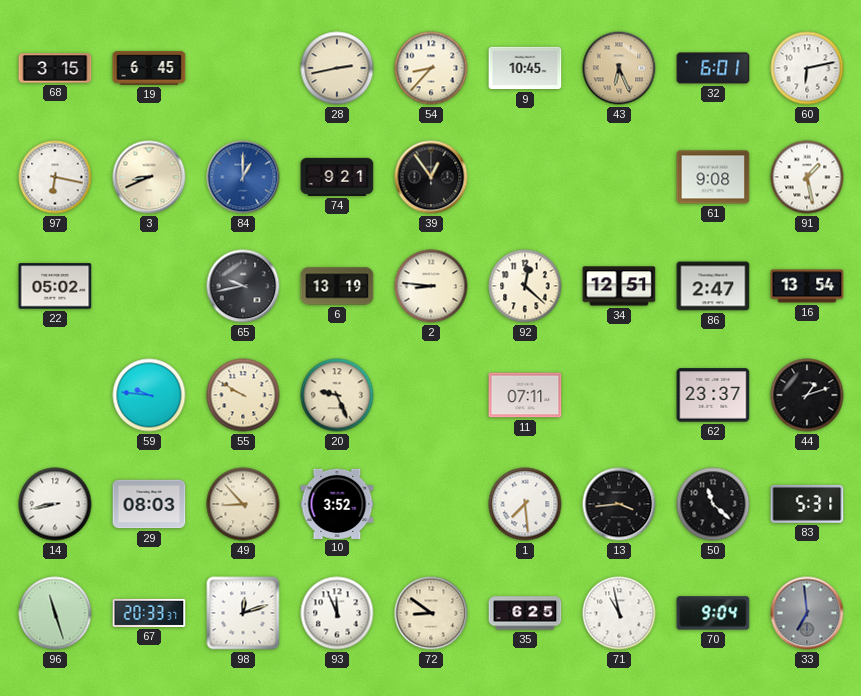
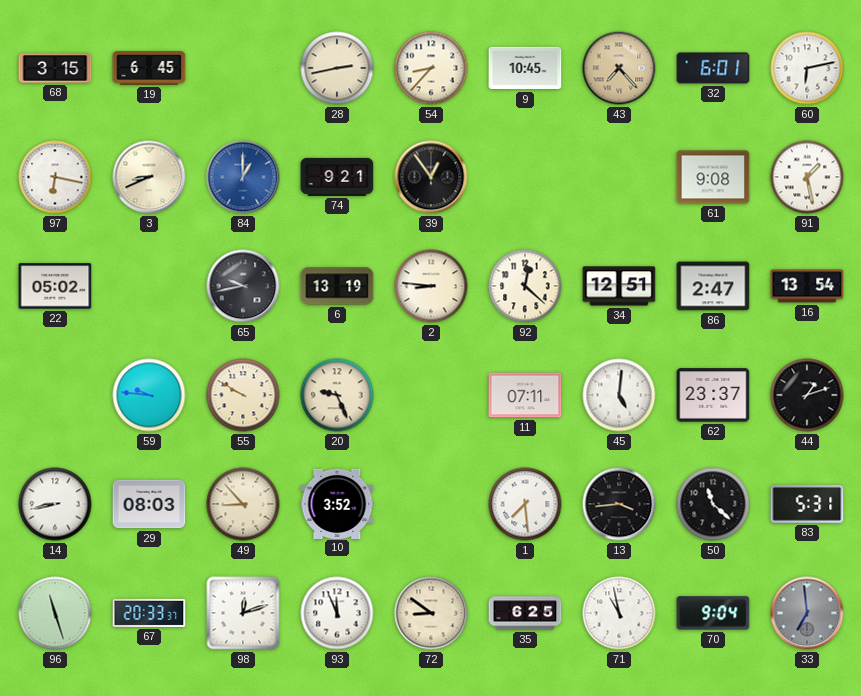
43: 6:26 -> 7:23 (619, 68)
45: none -> 5:01 (619, 395)
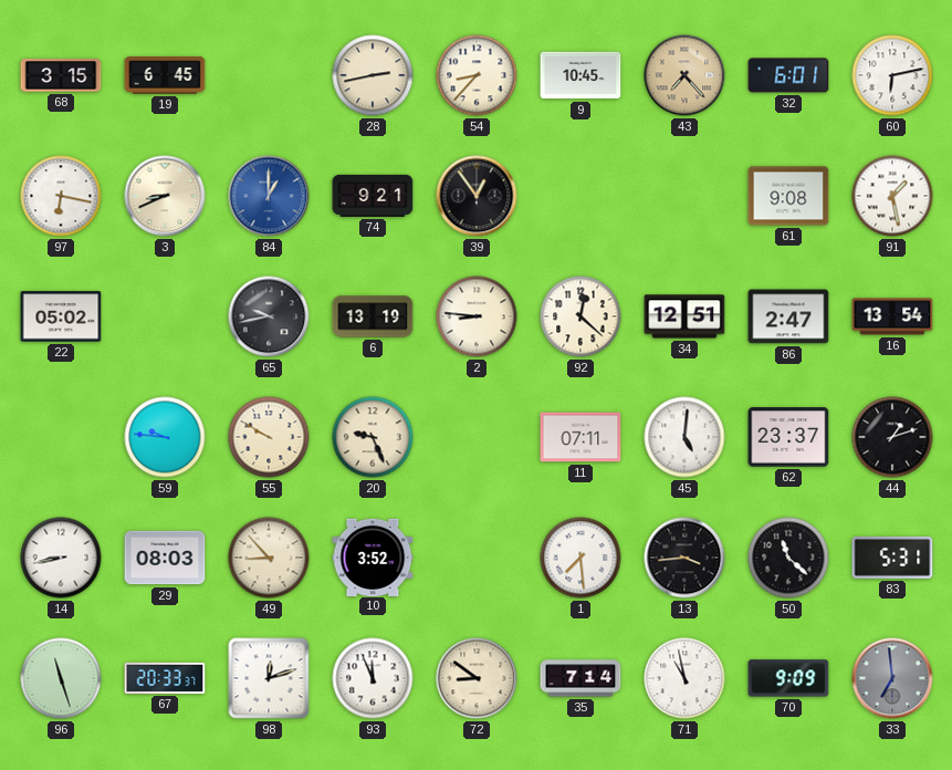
35: 6:25 -> 7:14 (580, 678)
70: 9:04 -> 9:09 (788, 678)
